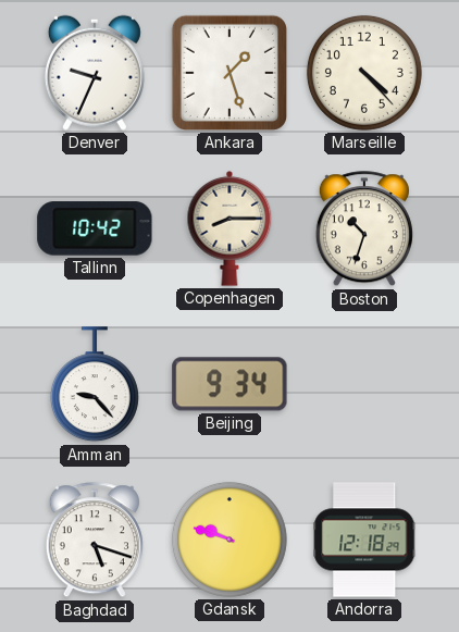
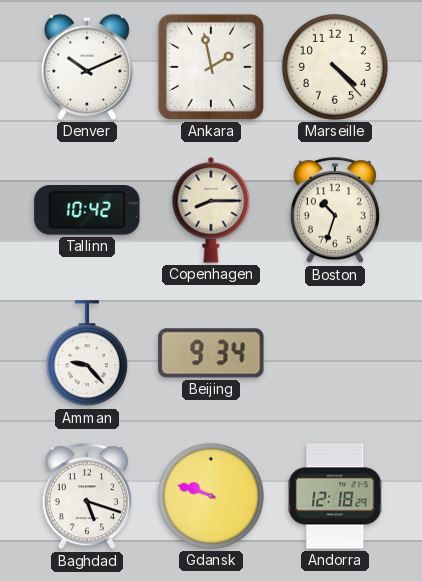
Denver: 9:34 -> 10:11 (87, 67)
Ankara: 1:27 -> 1:58 (211, 67)
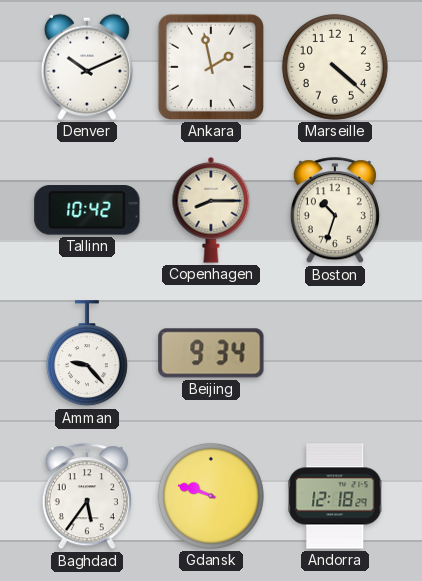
Marseille: 4:23 -> 4:22 (335, 67)
Baghdad: 5:18 -> 5:36 (87, 497)
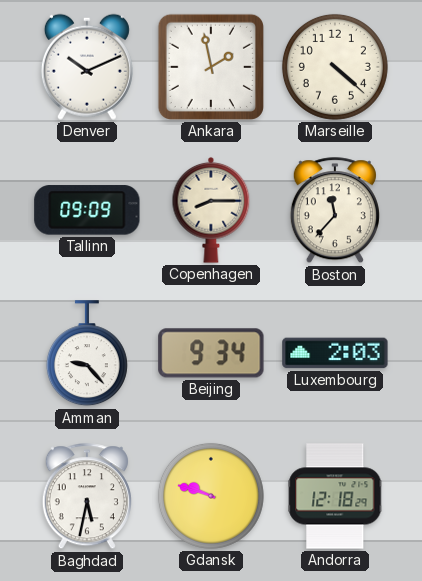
Tallinn: 10:42 -> 09:09 (87, 210)
Boston: 10:33 -> 11:37 (335, 211)
Luxembourg: none -> 2:03 (335, 353)
Baghdad: 5:36 -> 5:32 (87, 497)
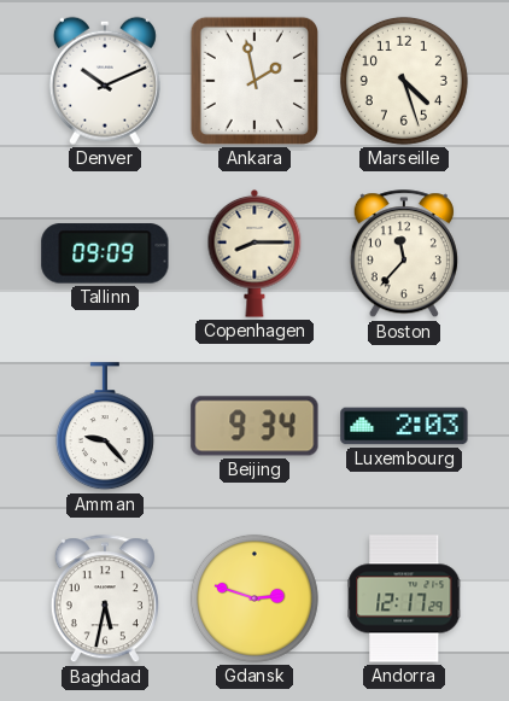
Marseille: 4:22 -> 4:27 (404, 81)
Gdansk: 9:48 -> 2:48 (255, 598)
Andorra: 12:18 -> 12:17 (404, 598)
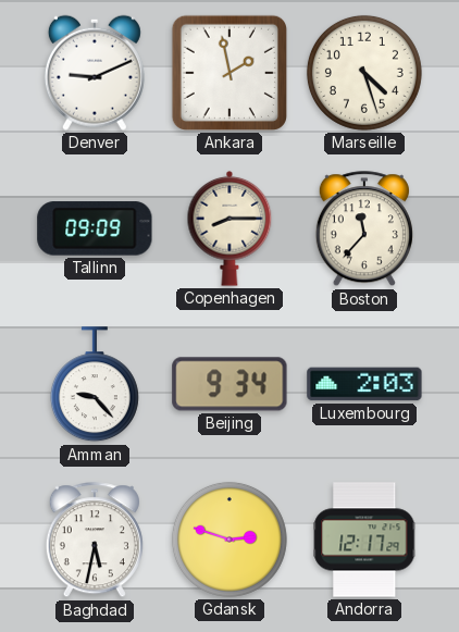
Denver: 10:11 -> 9:11 (95, 73)
